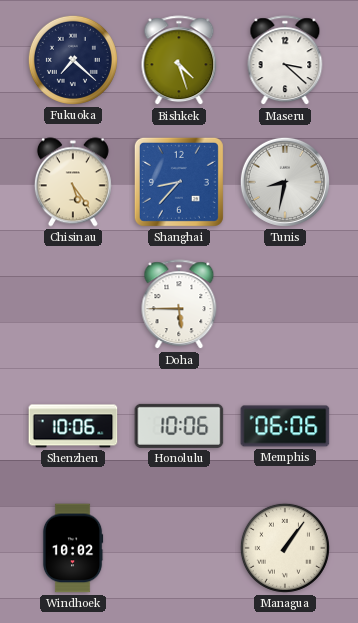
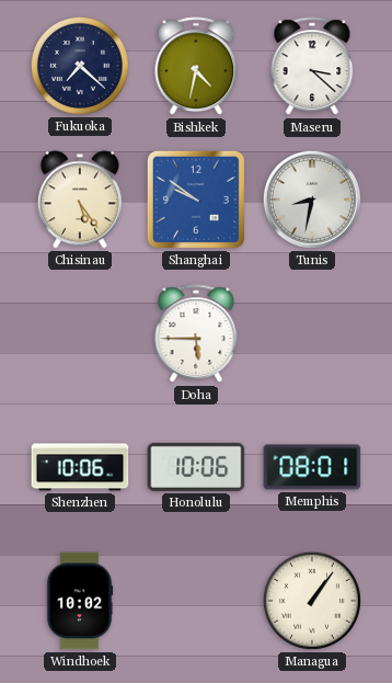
Bishkek: 4:27 -> 4:32 (196, 67)
Shanghai: 8:37 -> 9:51 (196, 200)
Memphis: 06:06 -> 08:01 (312, 467)
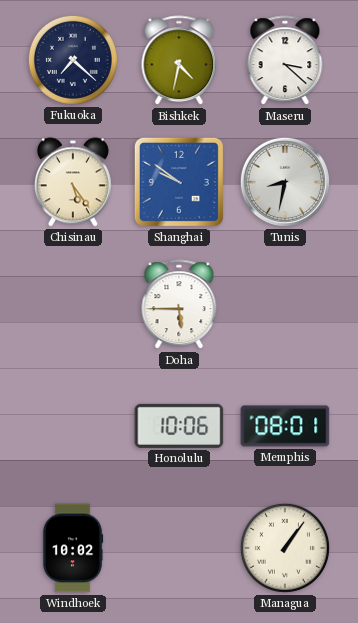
Shenzhen: 10:06 -> none (80, 467)
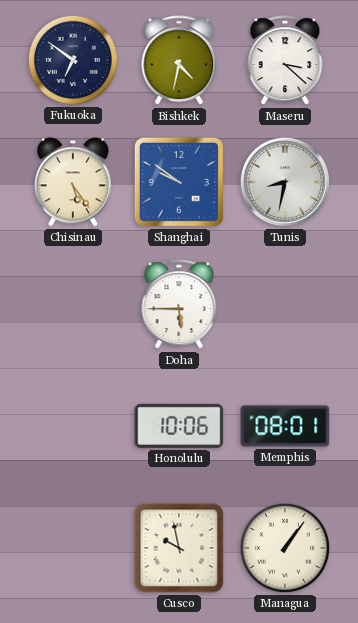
Fukuoka: 7:22 -> 6:51 (73, 60)
Windhoek: 10:02 -> none (73, 548)
Cusco: none -> 9:58 (179, 548)
